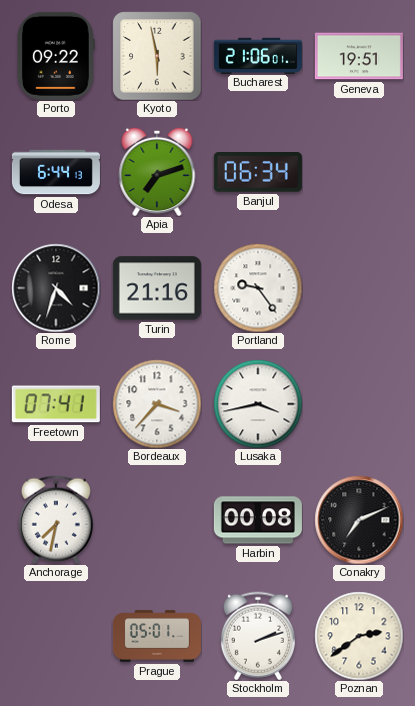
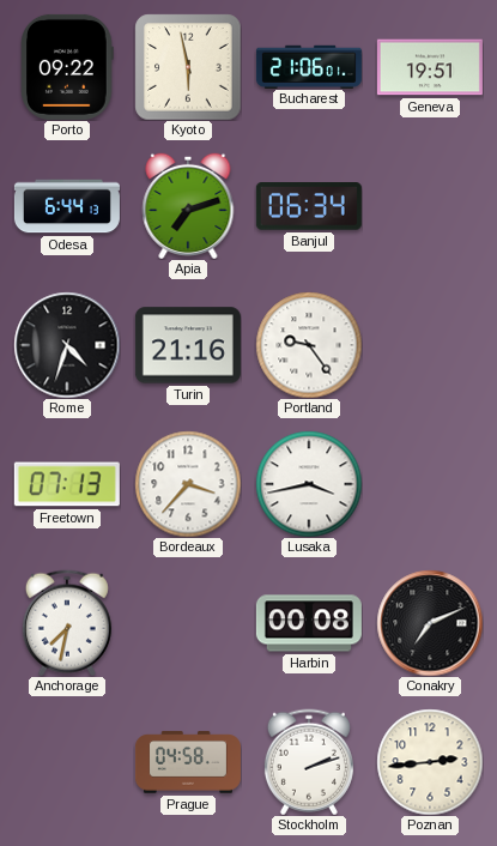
Freetown: 07:41 -> 07:13 (67, 484)
Prague: 05:01 -> 04:58 (188, 762)
Poznan: 2:39 -> 2:44 (430, 762)
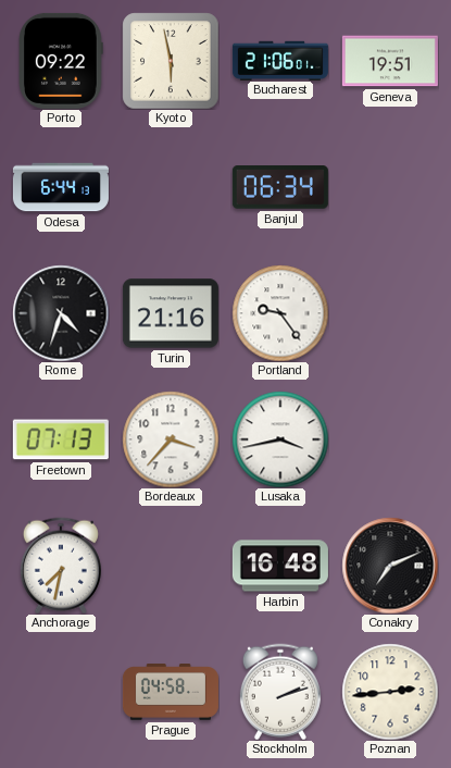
Apia: 7:12 -> none (188, 205)
Harbin: 00:08 -> 16:48 (280, 566)
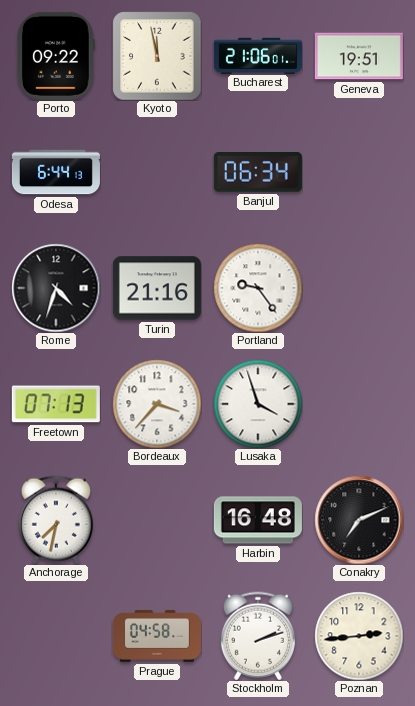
Kyoto: 5:58 -> 11:58 (157, 56)
Lusaka: 3:43 -> 3:57 (258, 404)
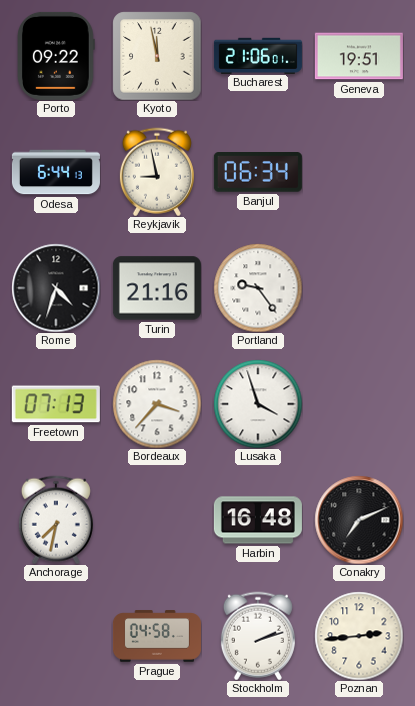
Reykjavik: none -> 8:58 (157, 172)
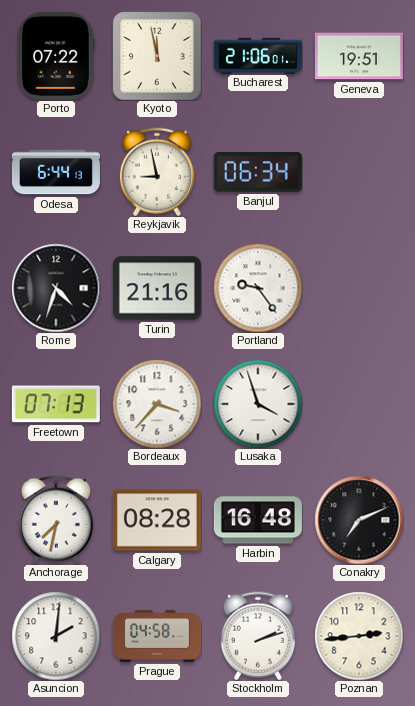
Porto: 09:22 -> 07:22 (57, 56)
Calgary: none -> 08:28 (157, 520)
Asuncion: none -> 2:01 (56, 636)
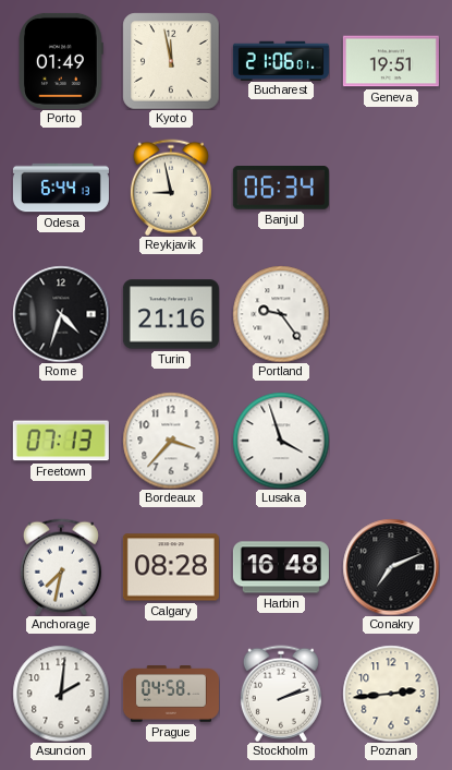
Porto: 07:22 -> 01:49 (62, 61)
